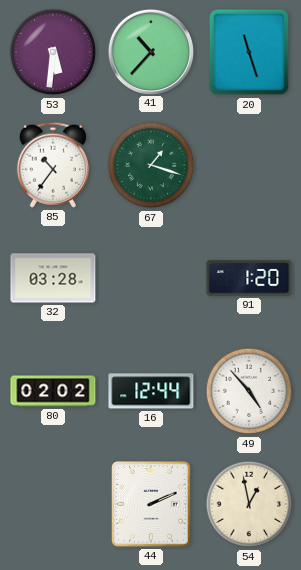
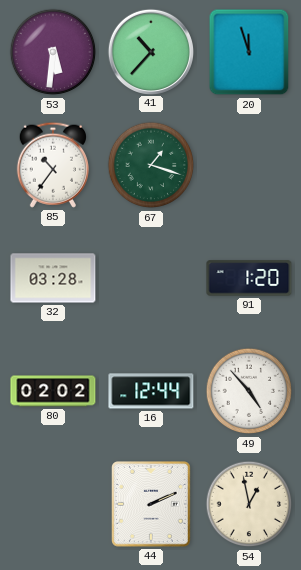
20: 11:27 -> 11:57 (249, 52)
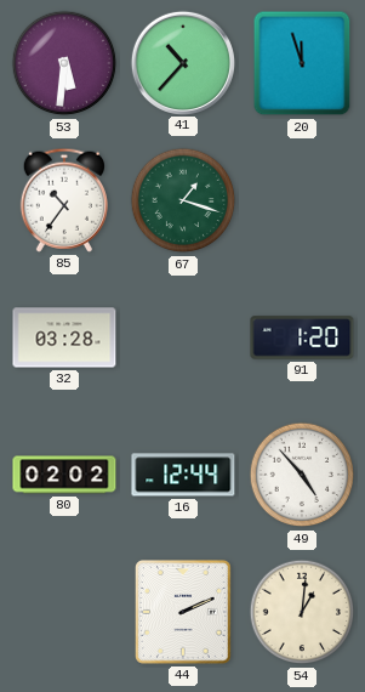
54: 12:58 -> 1:01 (302, 612)
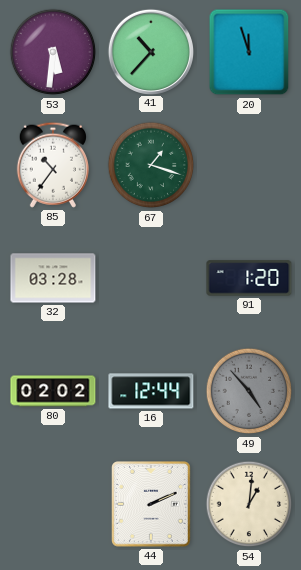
49 dial: white -> grey (249, 391)
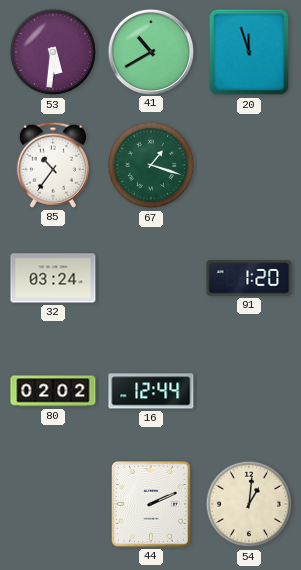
41: 10:37 -> 10:40 (150, 51)
32: 03:28 -> 03:24 (53, 278)
49: 4:53 -> none (249, 391)
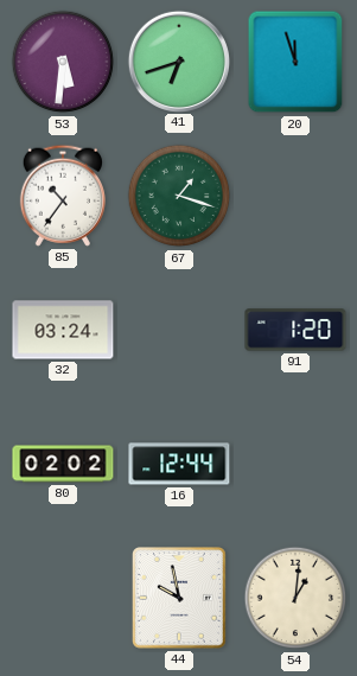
41: 10:40 -> 6:42 (178, 60)
44: 2:11 -> 9:58 (180, 598)
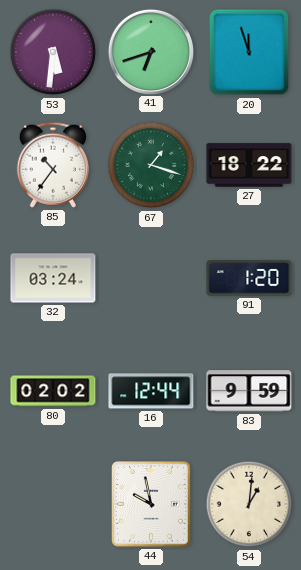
27: none -> 18:22 (249, 165)
83: none -> 9:59 (249, 391)
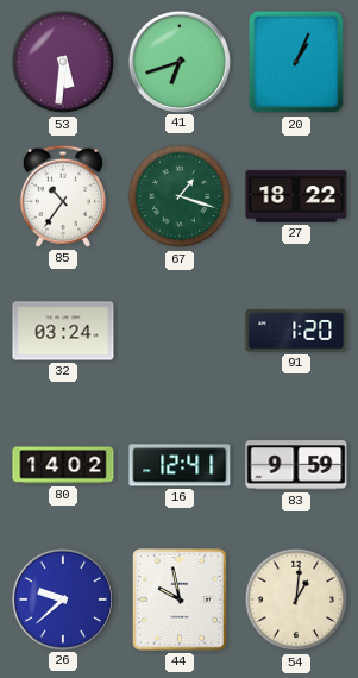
20: 11:57 -> 1:04 (296, 62)
80: 02:02 -> 14:02 (63, 465)
16: 12:44 -> 12:41 (180, 465)
26: none -> 9:38 (62, 598)
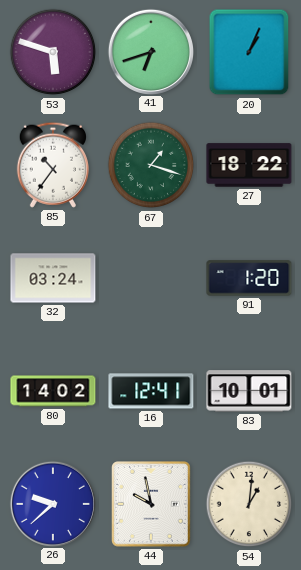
53: 5:31 -> 5:48 (53, 52)
83: 9:59 -> 10:01 (249, 391)
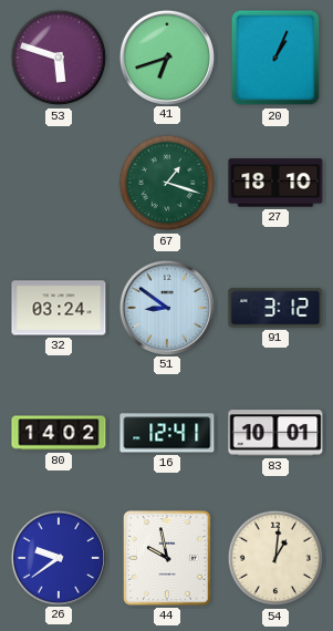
85: 10:36 -> none (53, 165)
27: 18:22 -> 18:10 (275, 183)
51: none -> 8:51 (166, 307)
91: 1:20 -> 3:12 (275, 308)
26: 9:38 -> 9:39 (58, 557)
